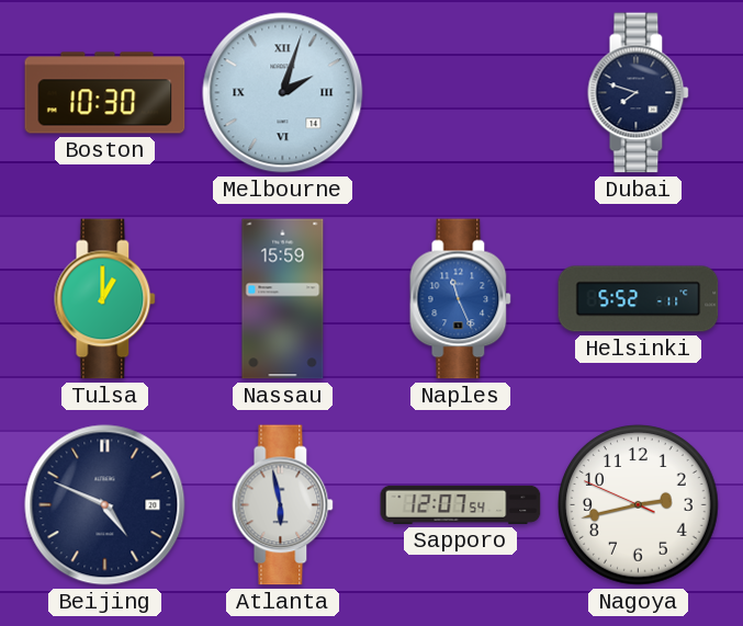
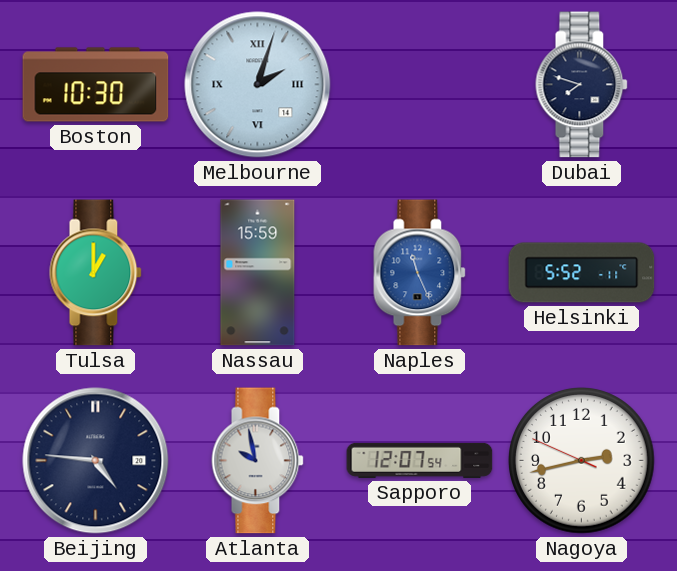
Beijing: 4:49 -> 4:46 (96, 461)
Atlanta: 5:58 -> 9:58 (258, 461)
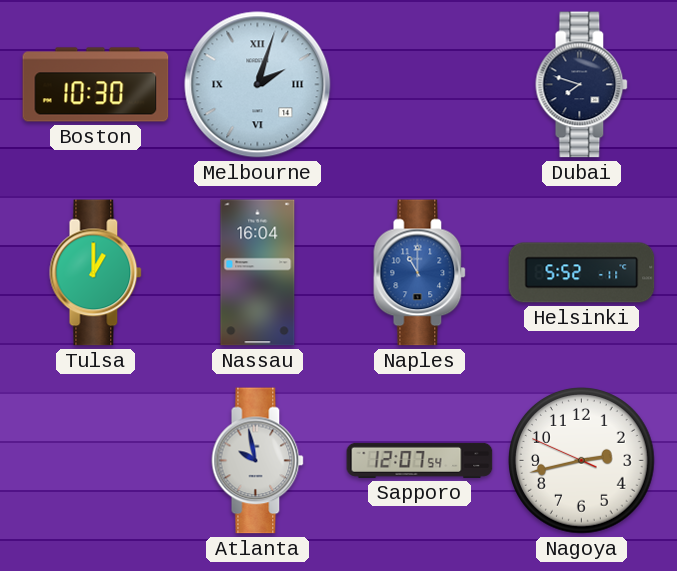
Nassau: 15:59 -> 16:04 (258, 273)
Naples: 11:26 -> 11:00 (420, 273)
Beijing: 4:46 -> none (96, 461)
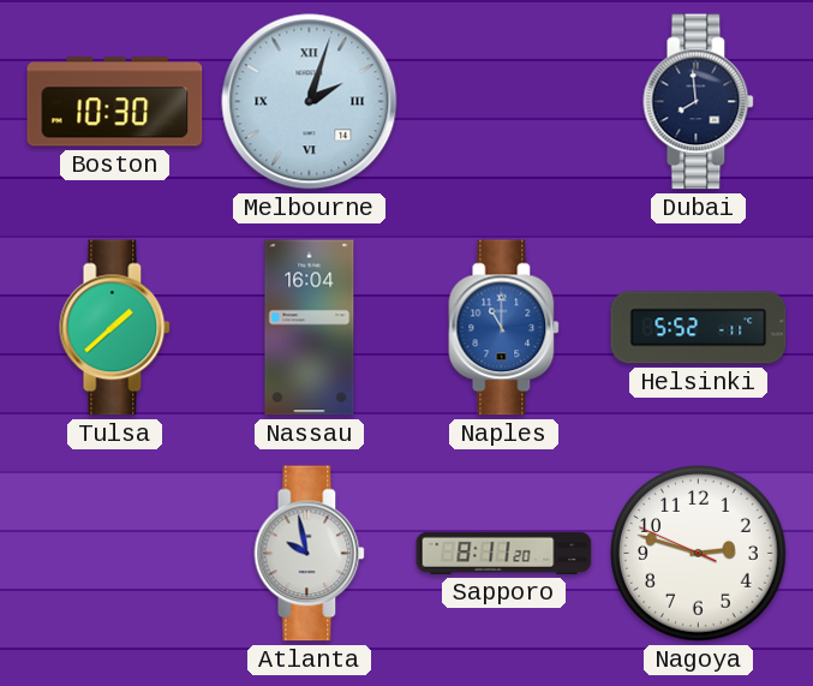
Dubai: 7:48 -> 7:59 (699, 102)
Tulsa: 1:00 -> 1:38 (115, 328)
Sapporo: 12:07 -> 8:11 (504, 553)
Nagoya: 2:42 -> 2:47 (699, 554)
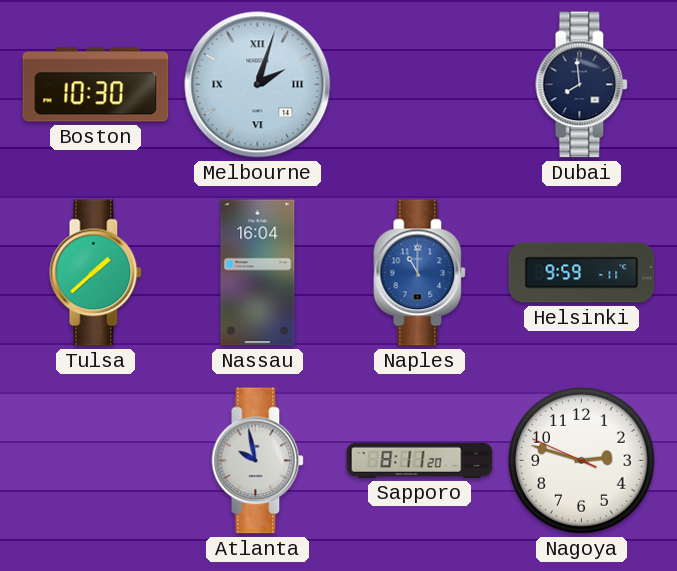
Helsinki: 5:52 -> 9:59 (582, 273)
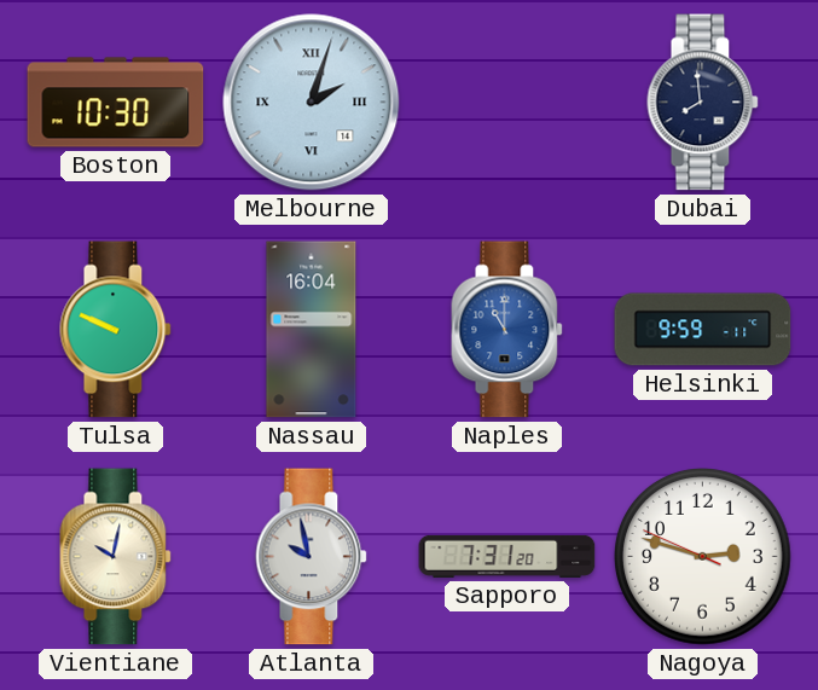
Tulsa: 1:38 -> 9:49 (116, 330)
Vientiane: none -> 10:02 (116, 557)
Sapporo: 8:11 -> 7:31 (507, 556)
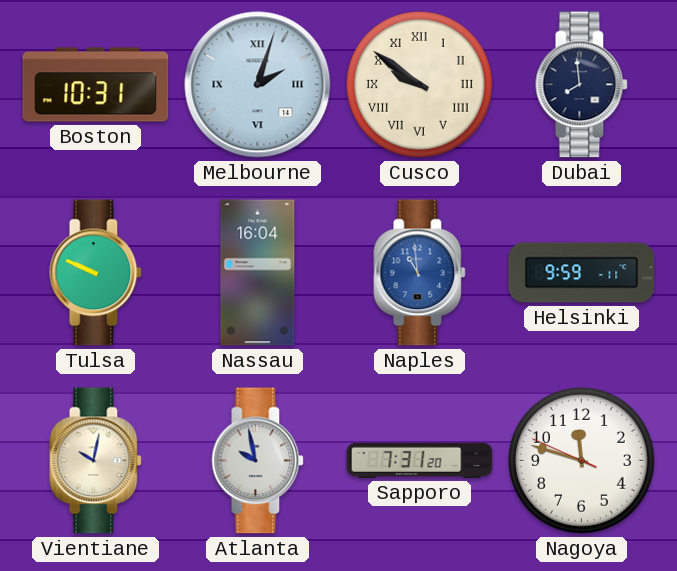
Boston: 10:30 -> 10:31 (96, 85)
Cusco: none -> 9:51 (420, 85)
Naples: 11:00 -> 10:59 (420, 273)
Nagoya: 2:47 -> 11:47 (582, 461)
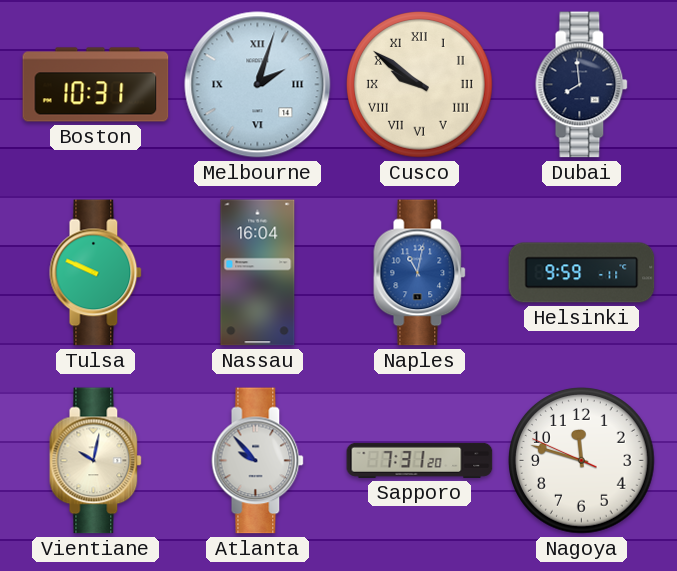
Naples: 10:59 -> 11:02 (420, 273)
Atlanta: 9:58 -> 9:53 (258, 461)
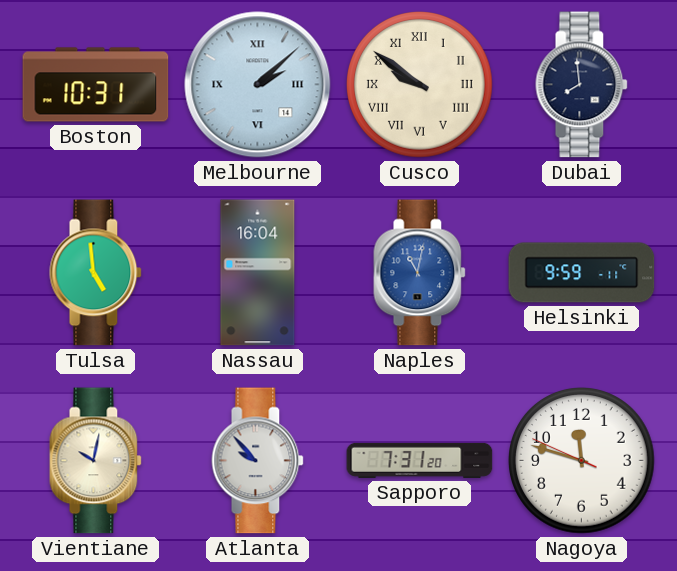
Melbourne: 2:03 -> 2:08 (258, 85)
Tulsa: 9:49 -> 4:59 (96, 273)
